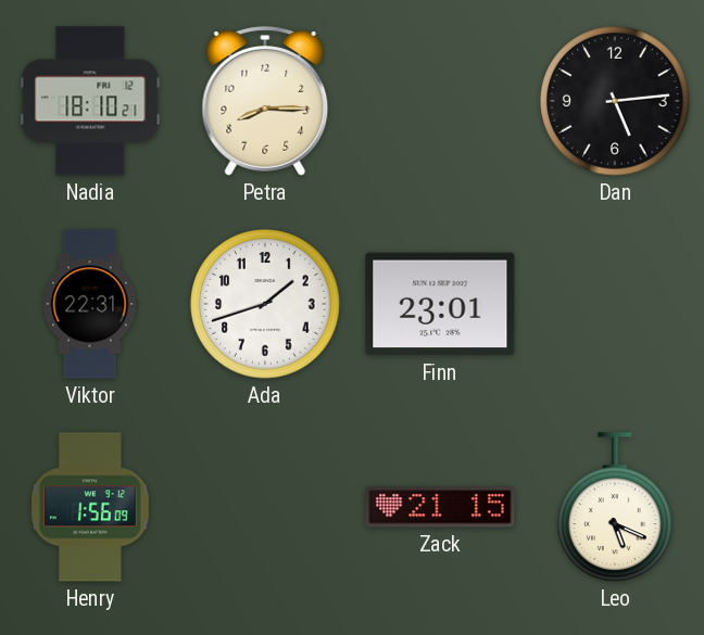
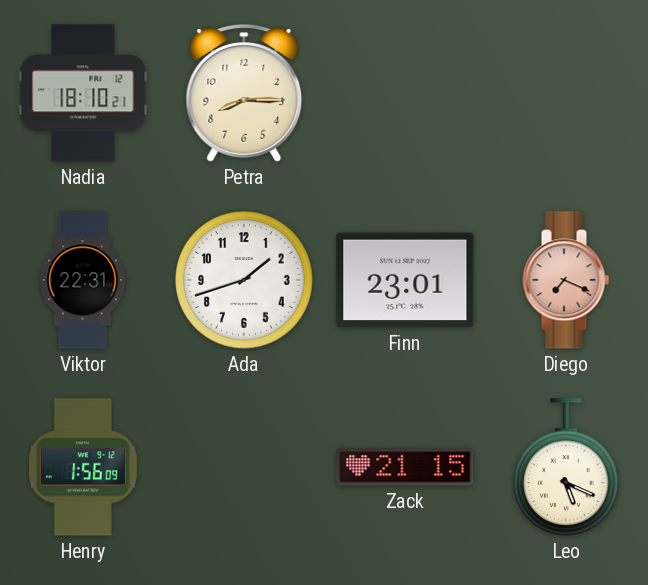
Dan: 5:14 -> none (615, 101)
Diego: none -> 7:19 (566, 280)
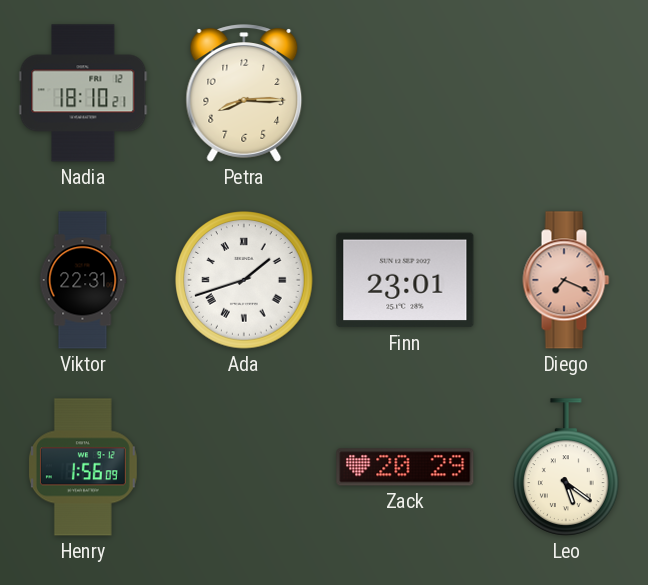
Ada numerals: Arabic -> Roman (244, 280)
Zack: 21:15 -> 20:29 (405, 467)
Leo: 5:19 -> 5:21 (567, 467)
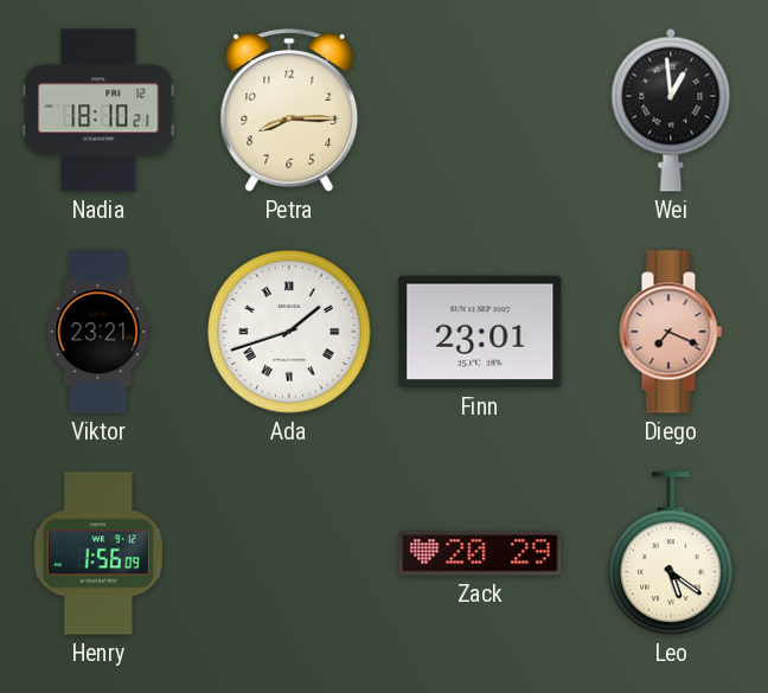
Wei: none -> 12:59 (671, 110)
Viktor: 22:31 -> 23:21 (98, 332)
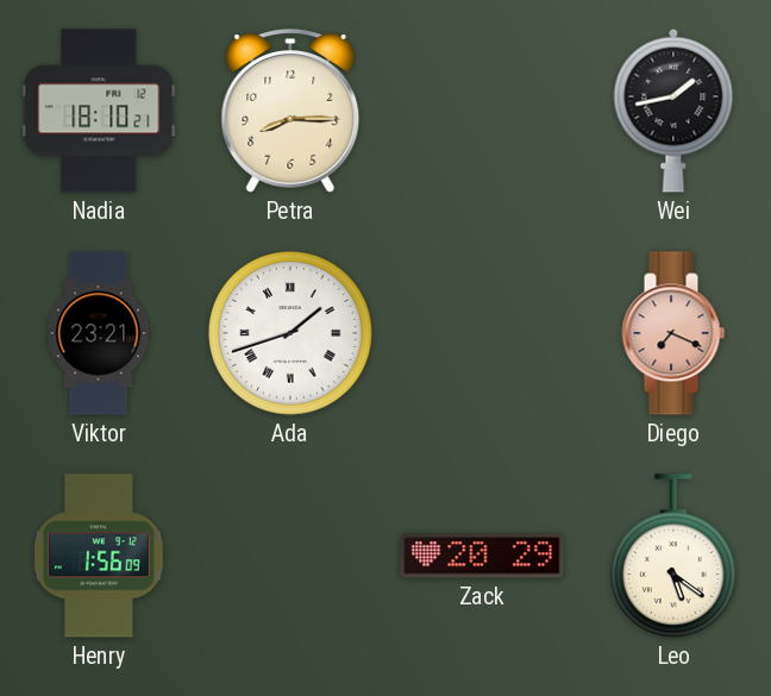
Wei: 12:59 -> 1:43 (673, 111)
Finn: 23:01 -> none (480, 332)
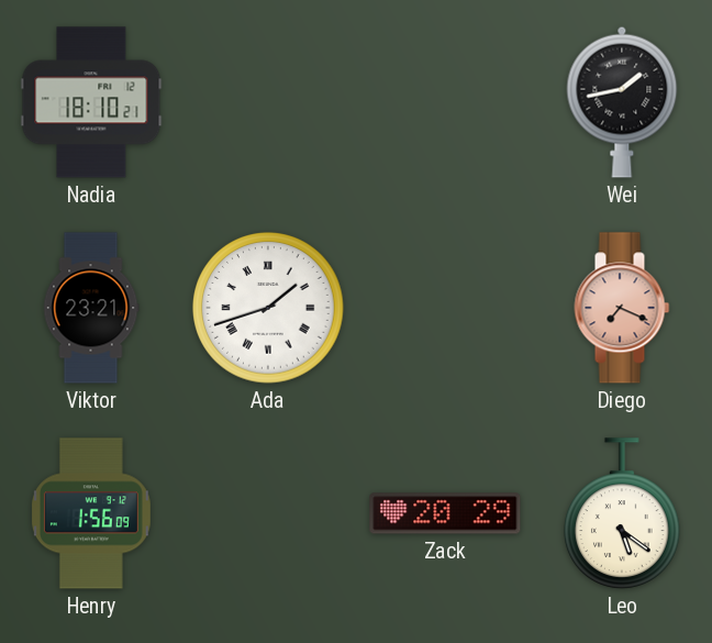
Petra: 8:15 -> none (290, 111)
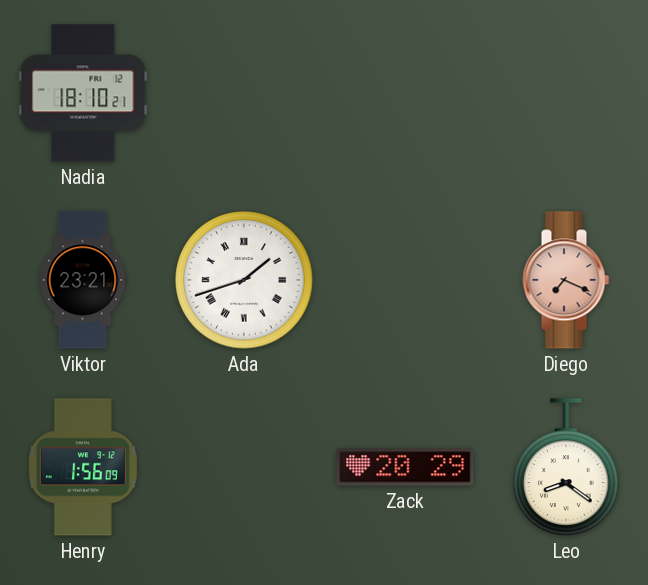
Wei: 1:43 -> none (622, 102)
Leo: 5:21 -> 8:21 (567, 467)
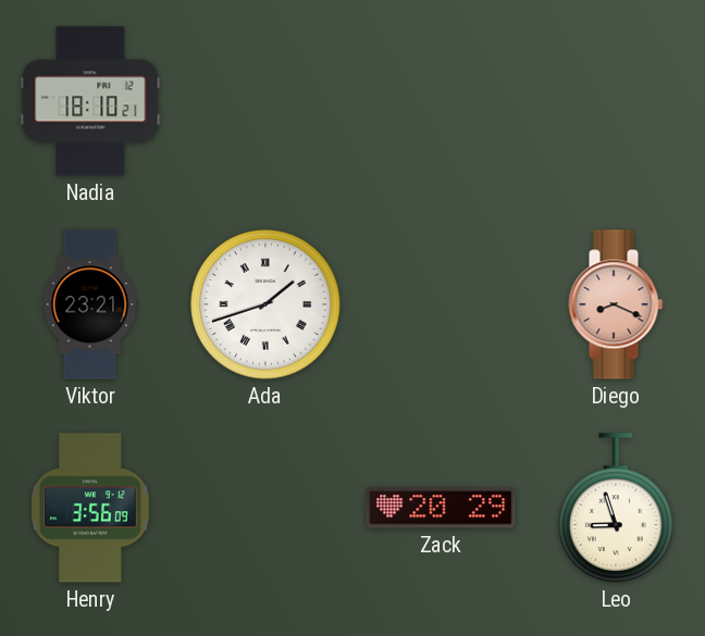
Diego: 7:19 -> 8:19 (616, 304)
Henry: 1:56 -> 3:56 (90, 508)
Leo: 8:21 -> 8:57 (617, 508)
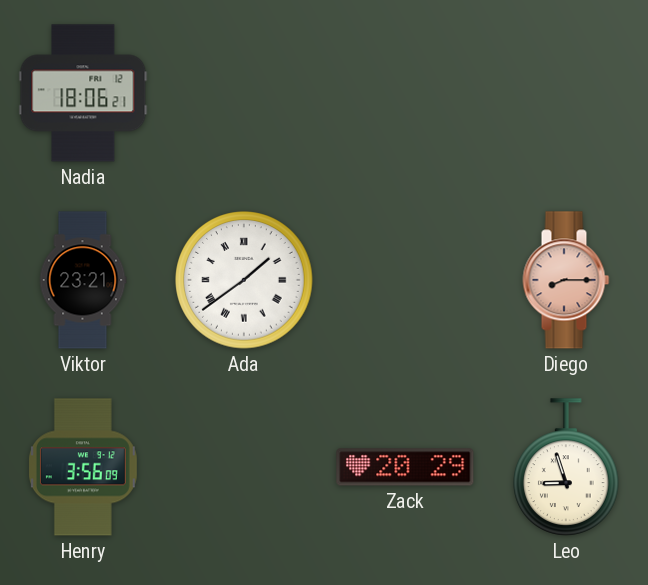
Nadia: 18:10 -> 18:06 (83, 93)
Ada: 1:42 -> 1:39 (244, 280)
Diego: 8:19 -> 8:15 (566, 280)
